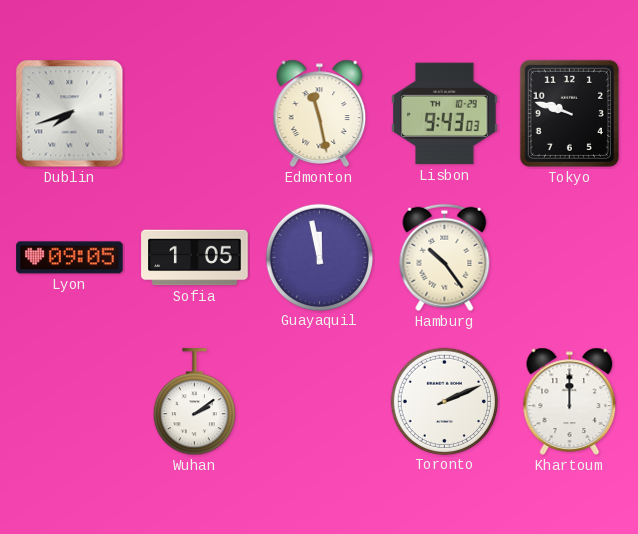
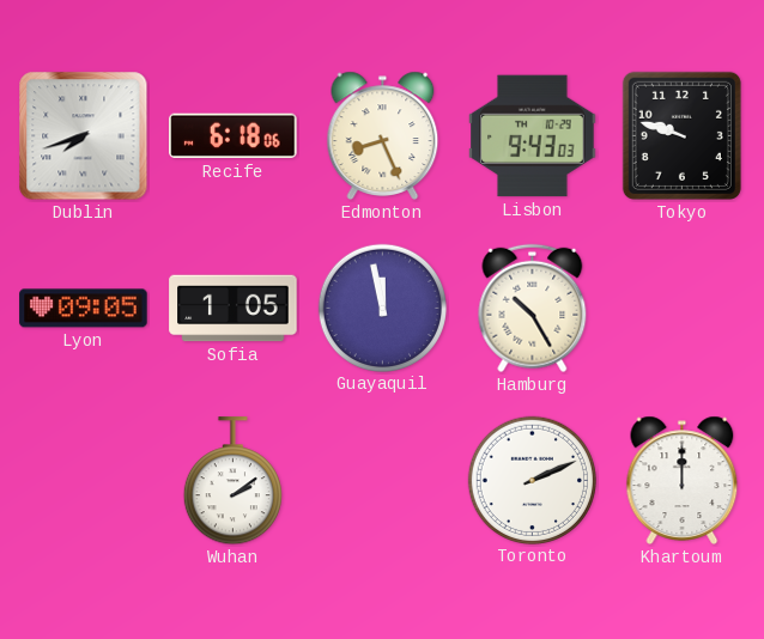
Recife: none -> 6:18 (234, 136)
Edmonton: 11:28 -> 8:26 (383, 135)
Hamburg: 10:24 -> 10:25 (533, 309)
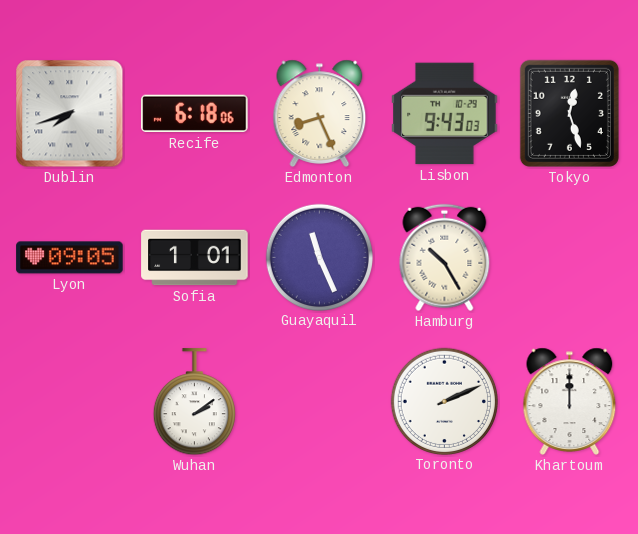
Tokyo: 9:48 -> 12:27 (569, 113)
Sofia: 1:05 -> 1:01 (195, 258)
Guayaquil: 11:58 -> 11:26 (319, 257)
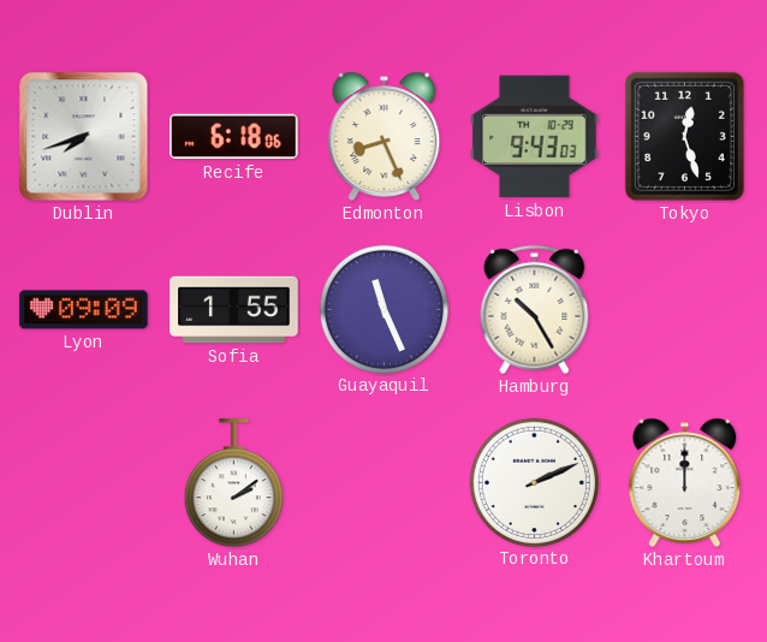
Lyon: 09:05 -> 09:09 (84, 310)
Sofia: 1:01 -> 1:55 (234, 310)
